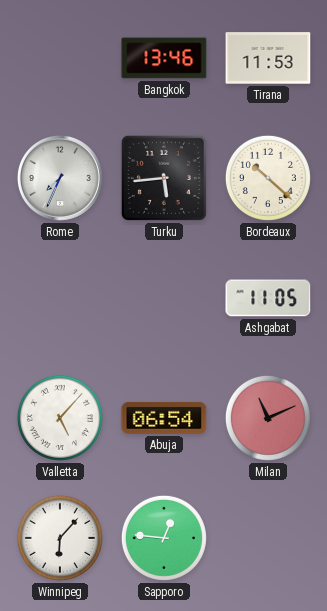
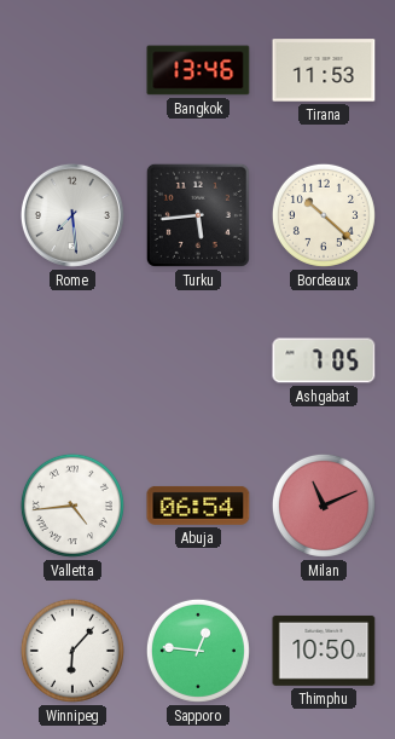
Rome: 7:34 -> 7:29 (72, 215)
Ashgabat: 11:05 -> 7:05 (324, 360)
Valletta: 5:07 -> 4:44 (72, 506)
Thimphu: none -> 10:50 (324, 651)
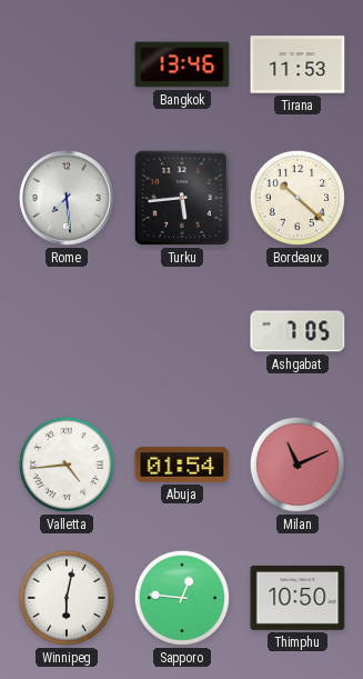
Abuja: 06:54 -> 01:54 (182, 465)
Winnipeg: 6:07 -> 6:02 (67, 598)
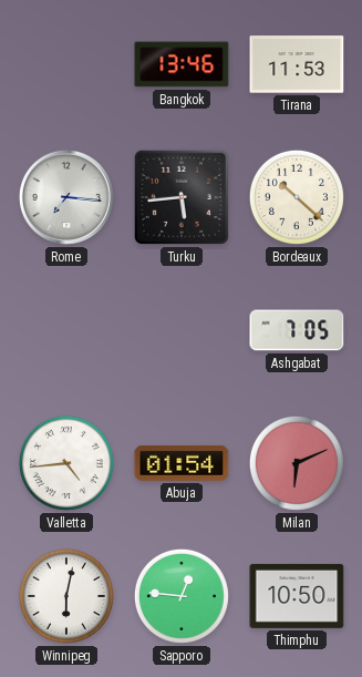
Rome: 7:29 -> 7:16 (66, 197)
Milan: 11:11 -> 6:11 (297, 463)
